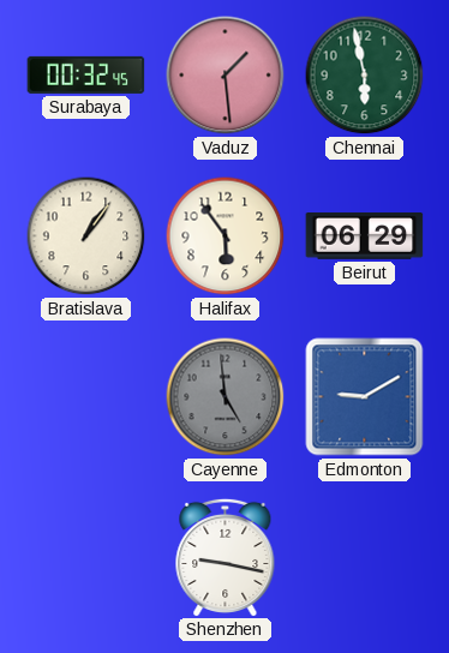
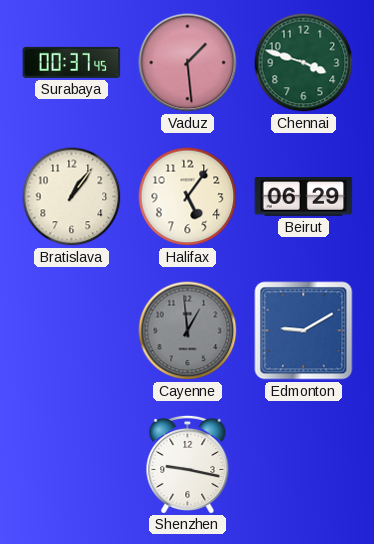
Surabaya: 00:32 -> 00:37 (72, 62)
Chennai: 5:58 -> 3:48 (304, 63)
Halifax: 5:54 -> 5:06 (188, 197)
Cayenne: 4:59 -> 12:59 (188, 331)
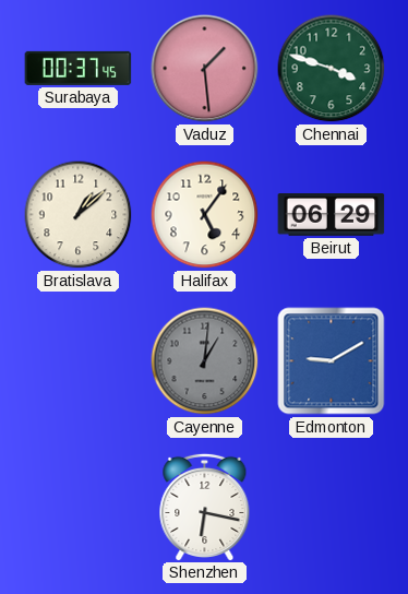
Bratislava: 1:06 -> 1:08 (79, 215)
Cayenne: 12:59 -> 1:01 (205, 361)
Shenzhen: 9:17 -> 6:17 (205, 507)
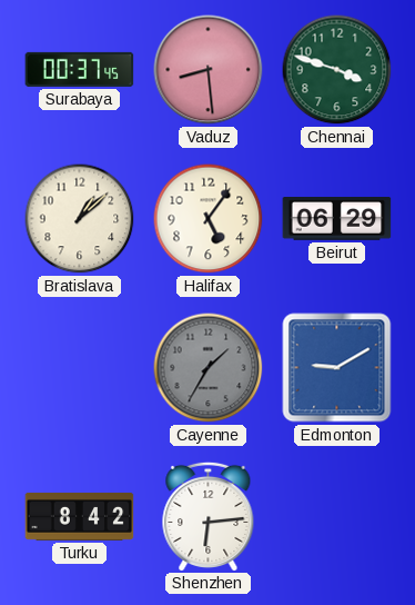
Vaduz: 1:29 -> 8:29 (209, 70)
Cayenne: 1:01 -> 1:35 (209, 368)
Turku: none -> 8:42 (80, 516)
Shenzhen: 6:17 -> 6:14 (209, 516)
